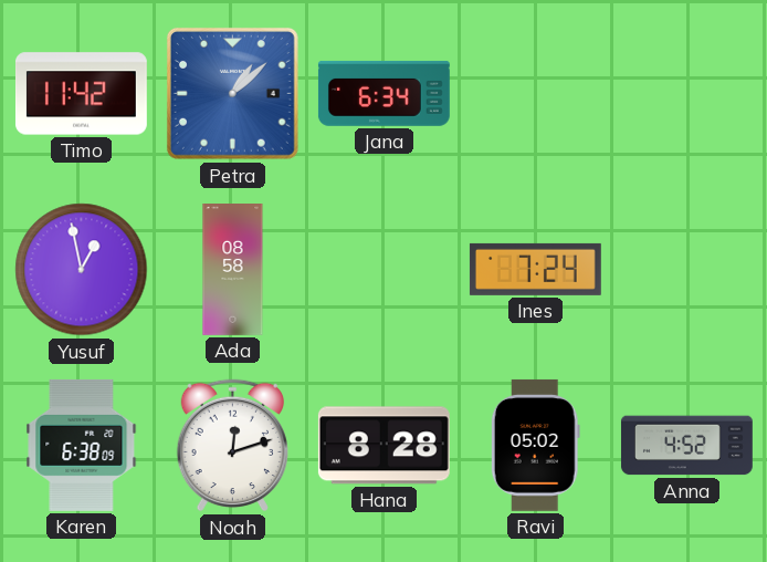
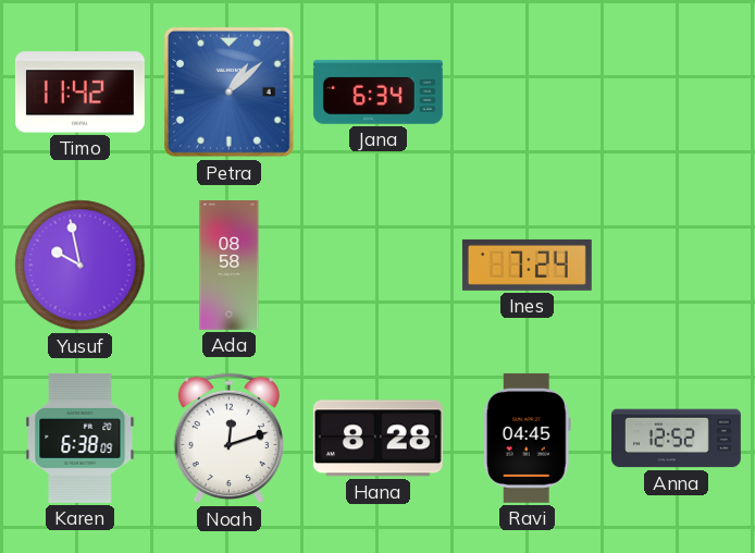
Yusuf: 12:58 -> 9:58 (81, 266)
Ravi: 05:02 -> 04:45 (527, 438)
Anna: 4:52 -> 12:52 (676, 439)
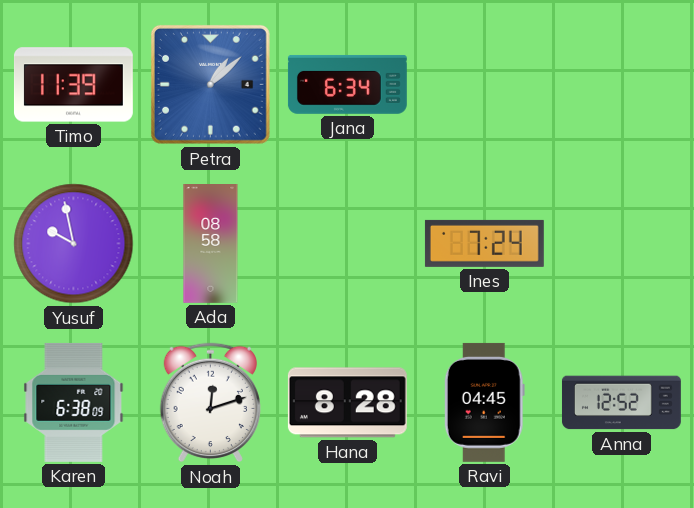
Timo: 11:42 -> 11:39 (73, 85)
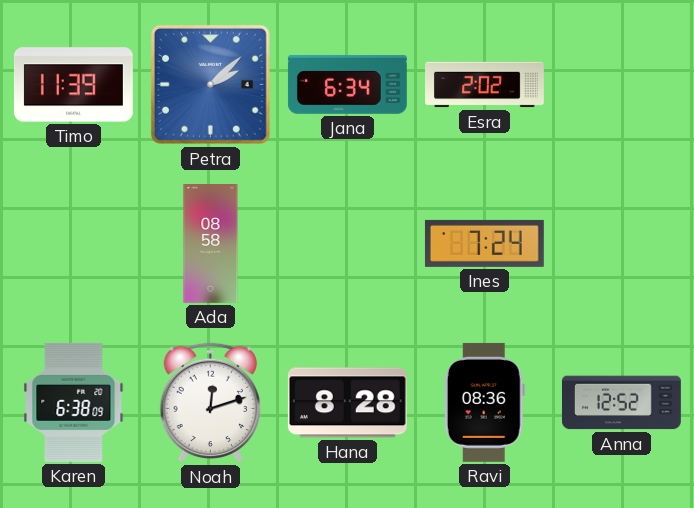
Petra: 1:08 -> 2:08 (210, 84)
Esra: none -> 2:02 (485, 85)
Yusuf: 9:58 -> none (74, 244)
Ravi: 04:45 -> 08:36 (484, 402)
